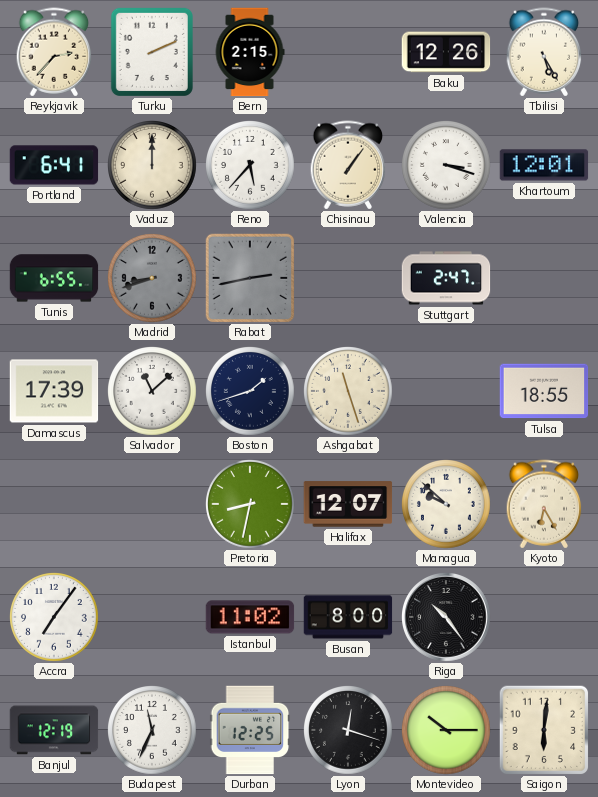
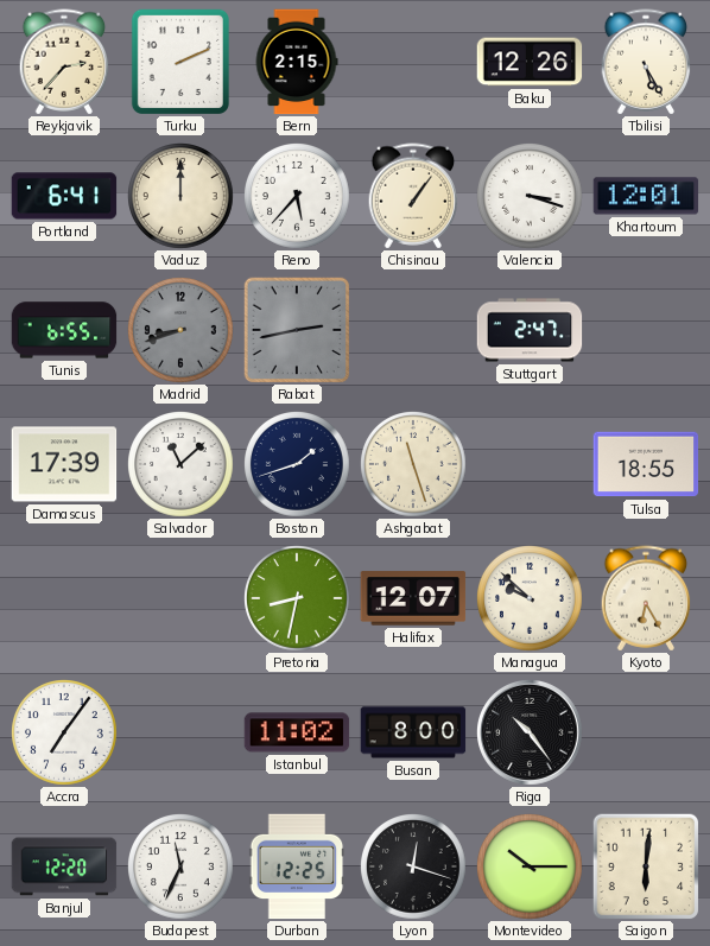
Banjul: 12:19 -> 12:20 (64, 866)
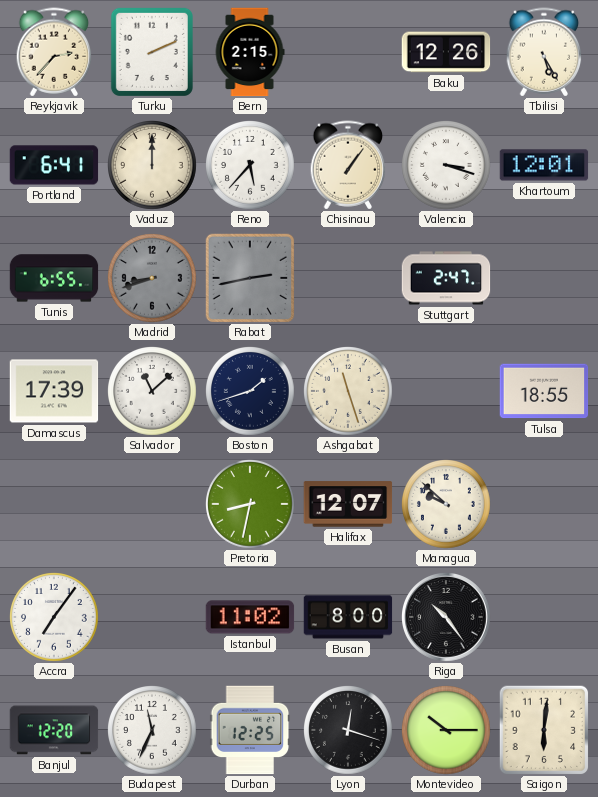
Kyoto: 6:25 -> none (646, 598)
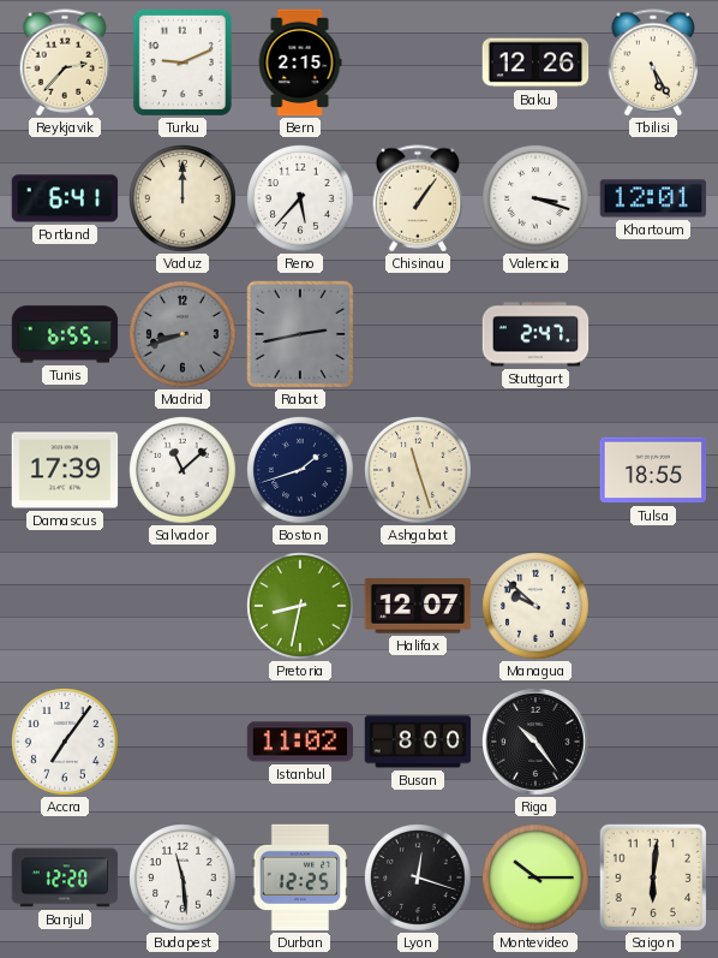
Turku: 2:11 -> 9:11 (183, 63)
Budapest: 11:34 -> 11:29 (184, 879)
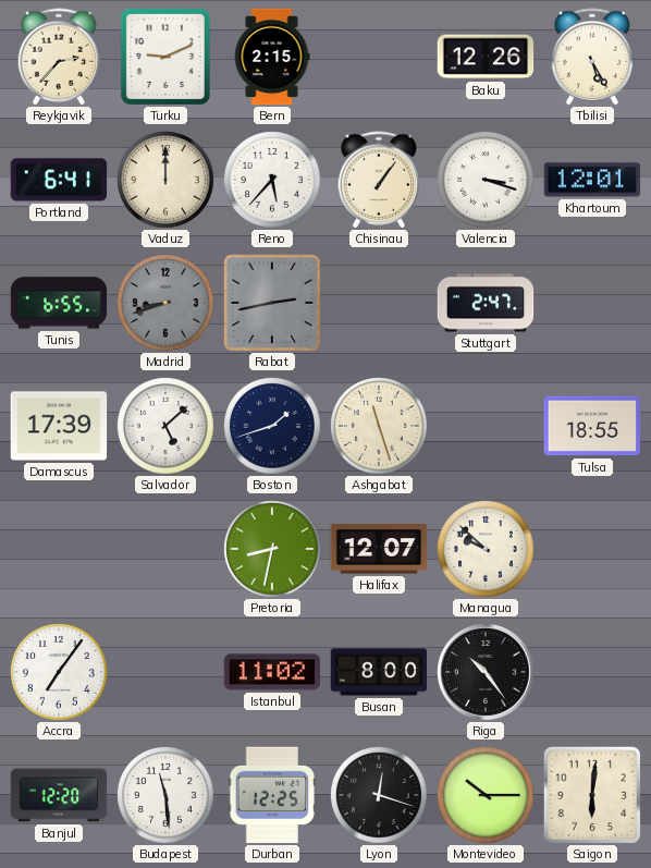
Salvador: 11:08 -> 5:08 (167, 427)
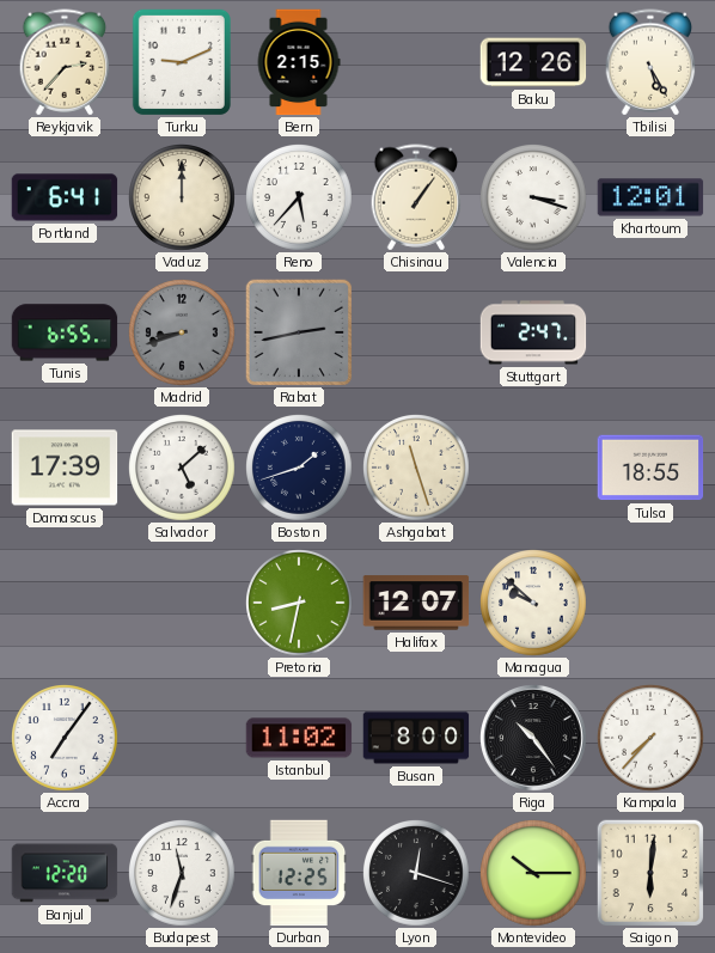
Kampala: none -> 7:37 (652, 739)
Budapest: 11:29 -> 11:33 (183, 874)
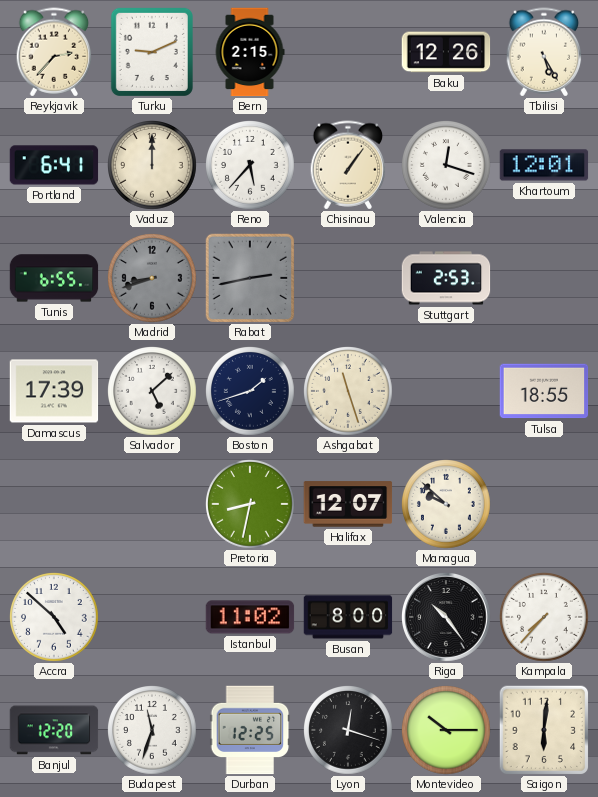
Valencia: 3:18 -> 12:18 (447, 166)
Stuttgart: 2:47 -> 2:53 (446, 278)
Accra: 7:06 -> 4:52 (55, 618)
